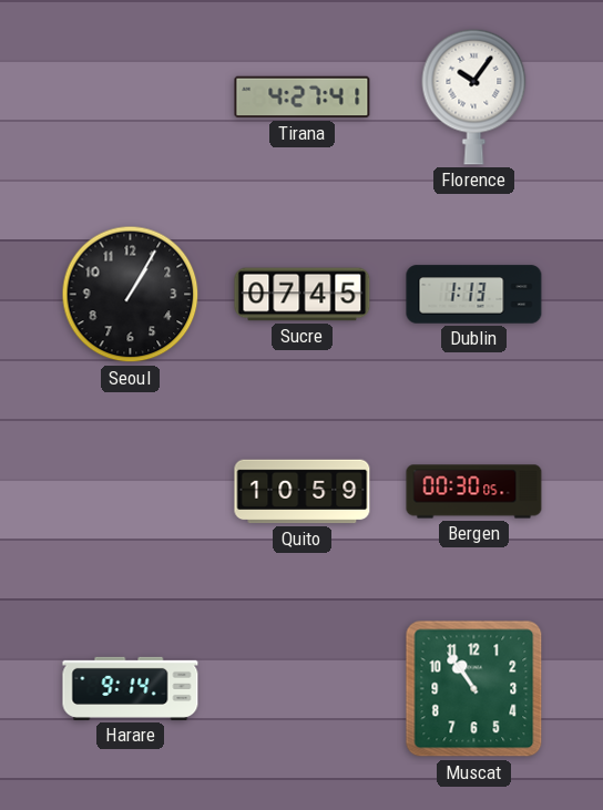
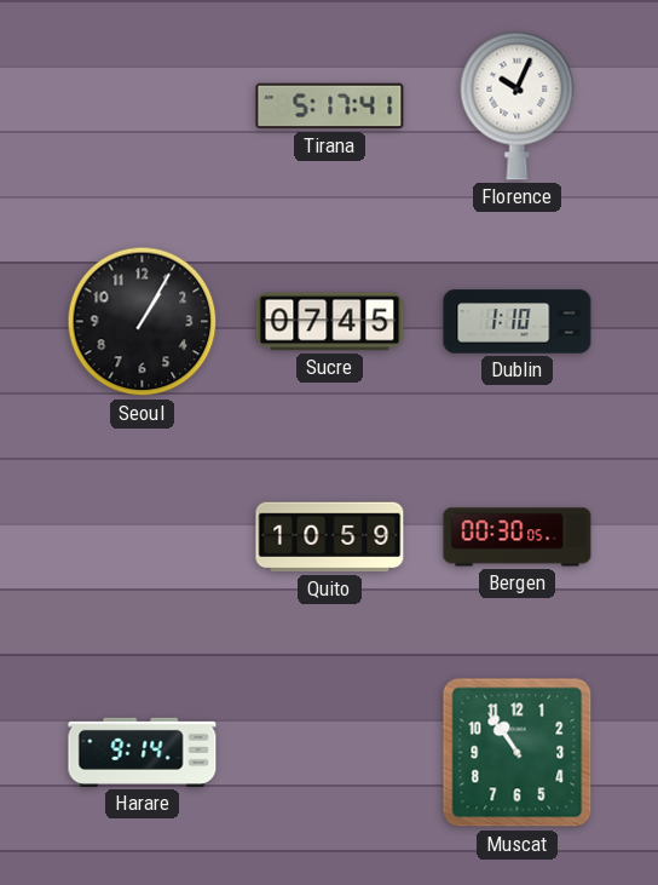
Tirana: 4:27 -> 5:17 (330, 107)
Florence: 10:06 -> 10:04 (518, 105)
Dublin: 1:13 -> 1:10 (518, 322)
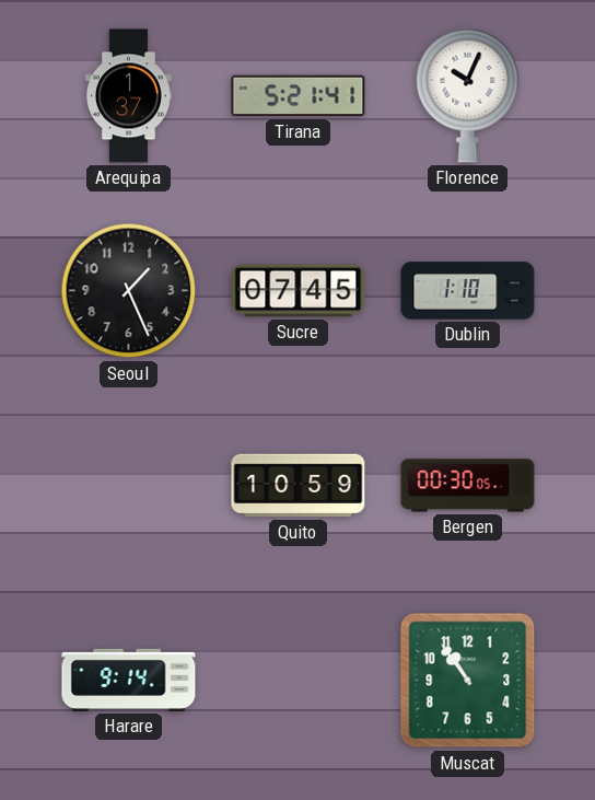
Arequipa: none -> 1:37 (128, 96)
Tirana: 5:17 -> 5:21 (299, 96)
Seoul: 1:05 -> 1:26 (129, 291)
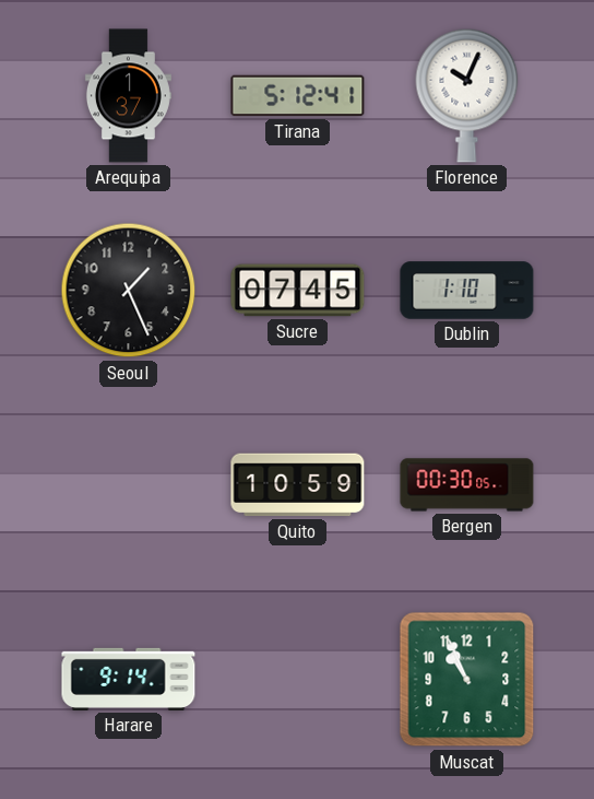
Tirana: 5:21 -> 5:12 (298, 96)
Muscat: 10:54 -> 10:56 (467, 680)
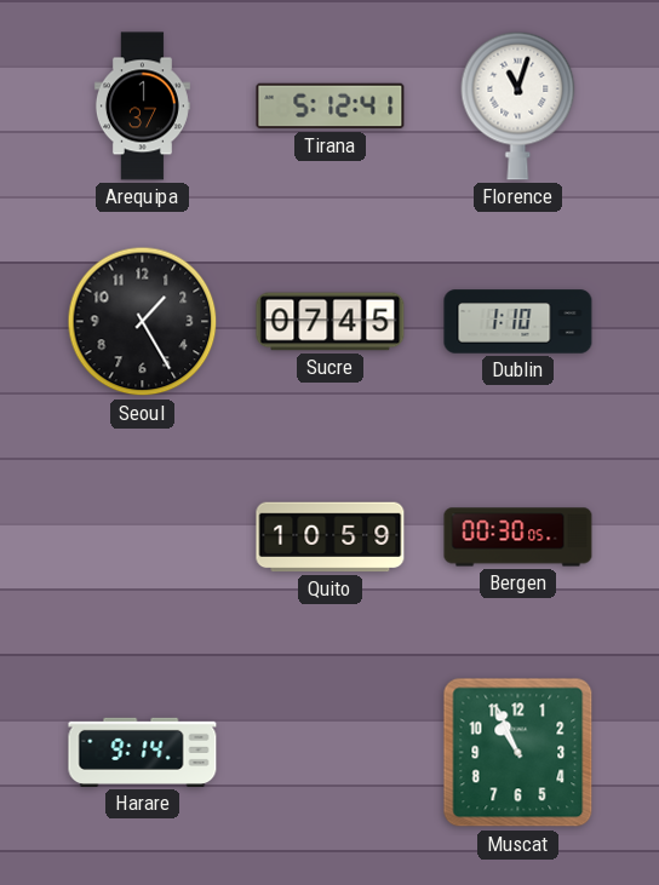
Florence: 10:04 -> 11:03 (518, 105)
Seoul: 1:26 -> 1:25 (143, 322)
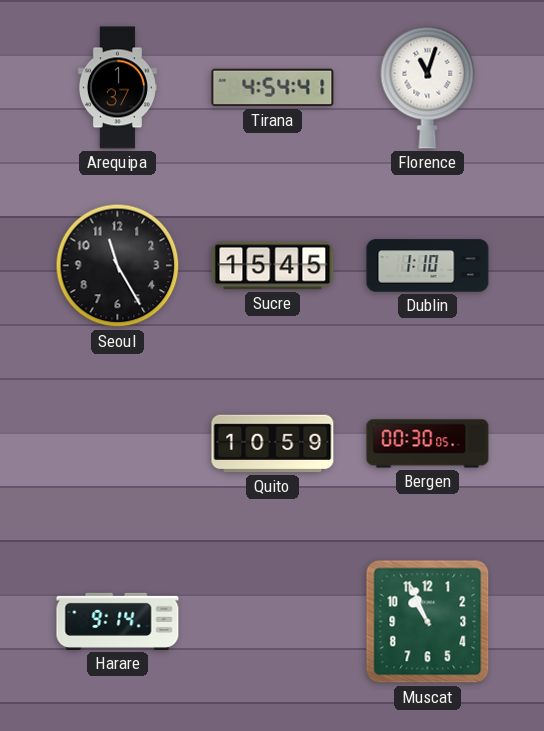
Tirana: 5:12 -> 4:54 (273, 88)
Seoul: 1:25 -> 11:25 (118, 266)
Sucre: 07:45 -> 15:45 (273, 266)
